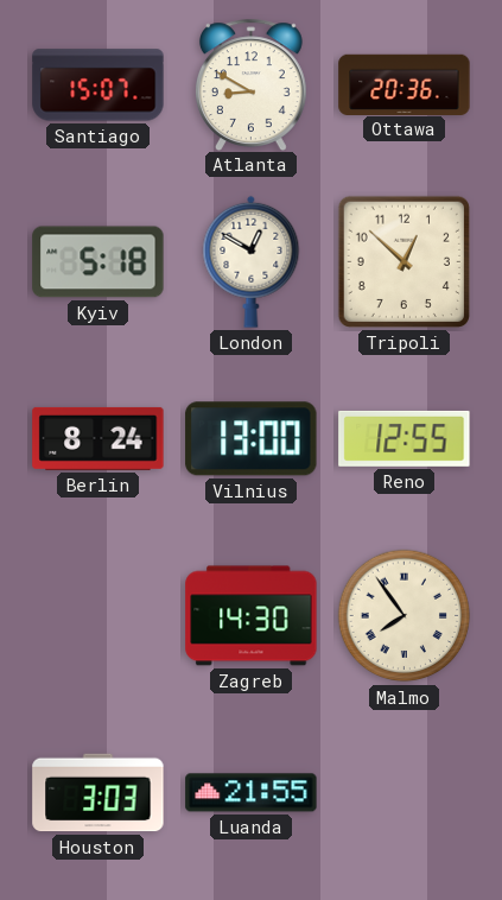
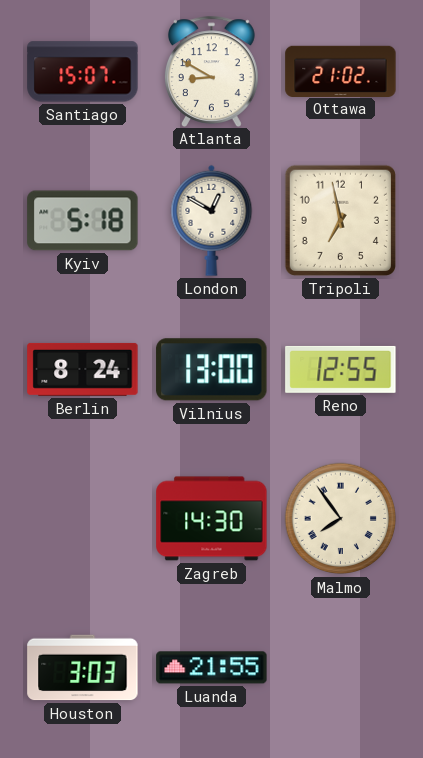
Ottawa: 20:36 -> 21:02 (341, 71)
Tripoli: 12:52 -> 6:58 (340, 220)
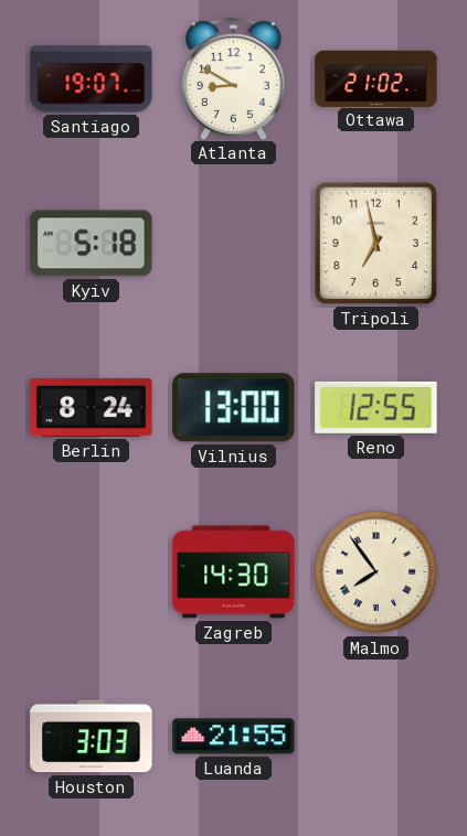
Santiago: 15:07 -> 19:07 (92, 79)
London: 12:50 -> none (212, 220)
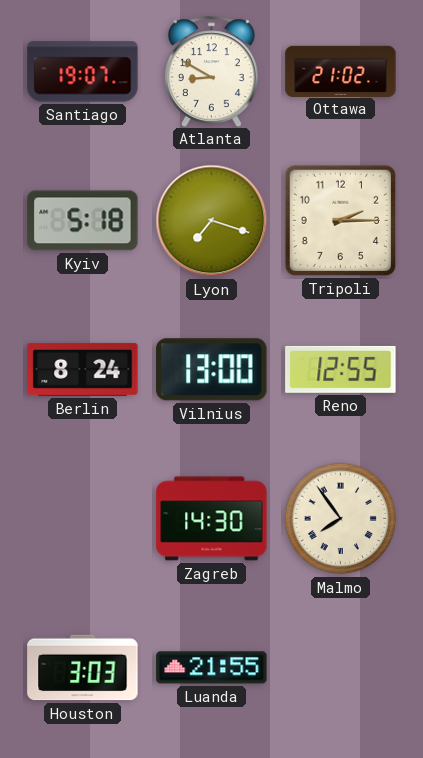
Lyon: none -> 7:18 (212, 221)
Tripoli: 6:58 -> 2:15 (340, 220)
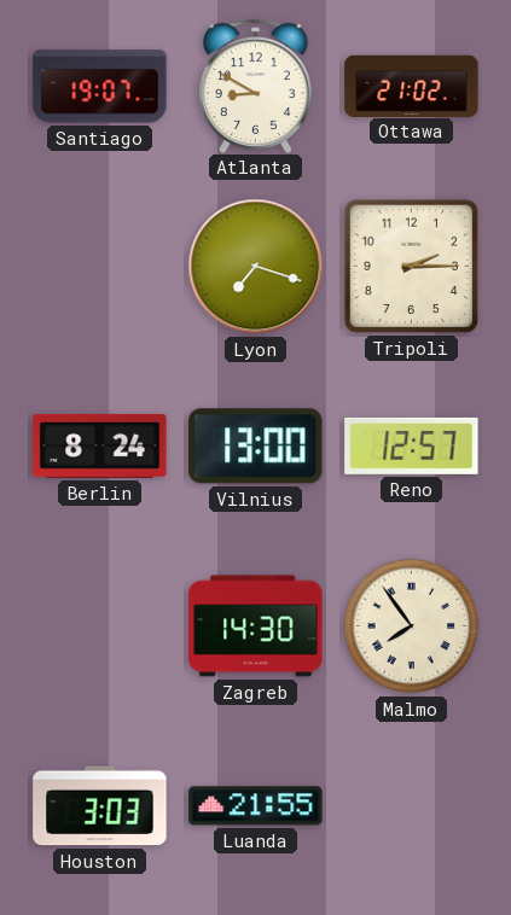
Kyiv: 5:18 -> none (83, 221)
Reno: 12:55 -> 12:57 (412, 445)
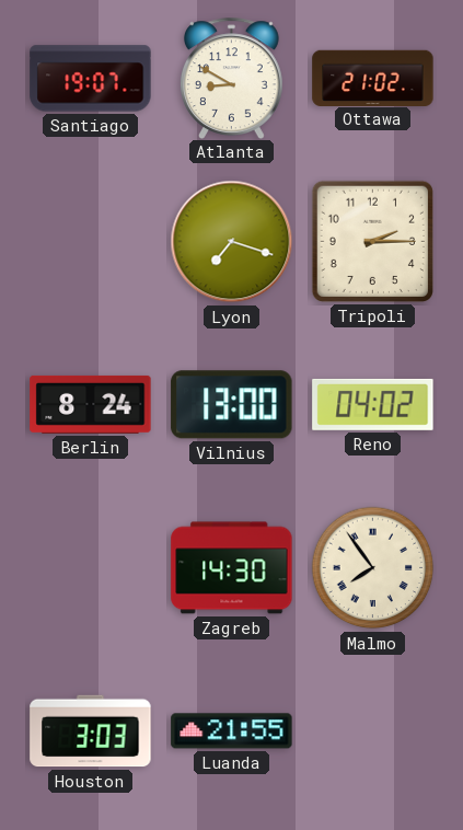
Reno: 12:57 -> 04:02 (373, 404)
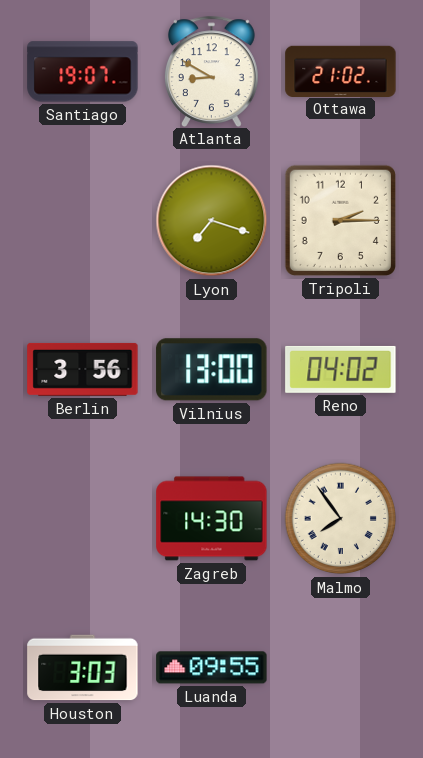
Berlin: 8:24 -> 3:56 (83, 369)
Luanda: 21:55 -> 09:55 (212, 668)
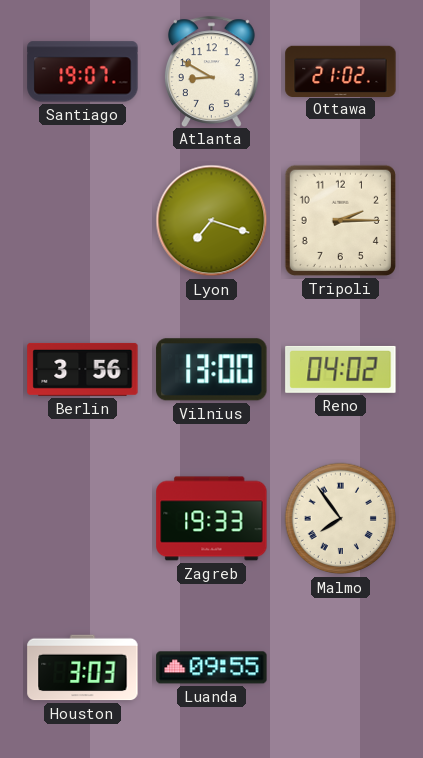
Zagreb: 14:30 -> 19:33 (212, 519)
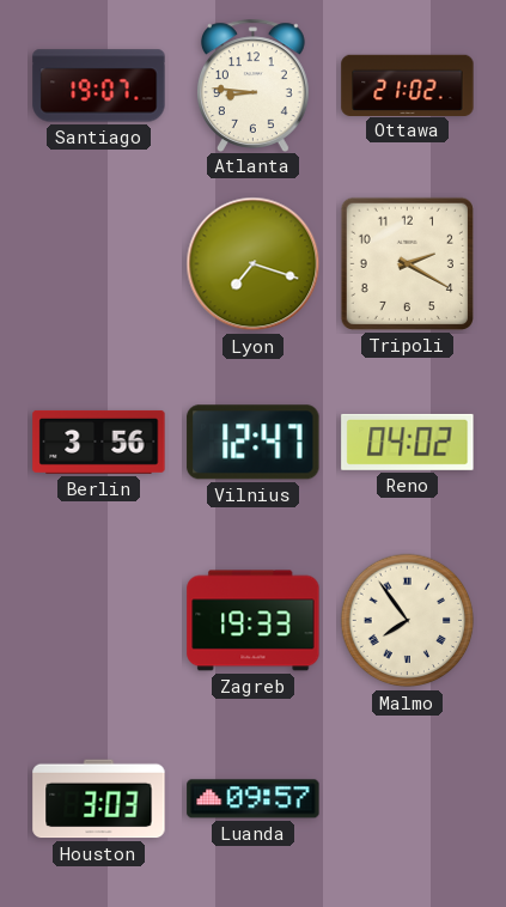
Atlanta: 8:50 -> 8:46 (252, 85)
Tripoli: 2:15 -> 2:20 (407, 263)
Vilnius: 13:00 -> 12:47 (254, 443)
Luanda: 09:55 -> 09:57 (254, 799)
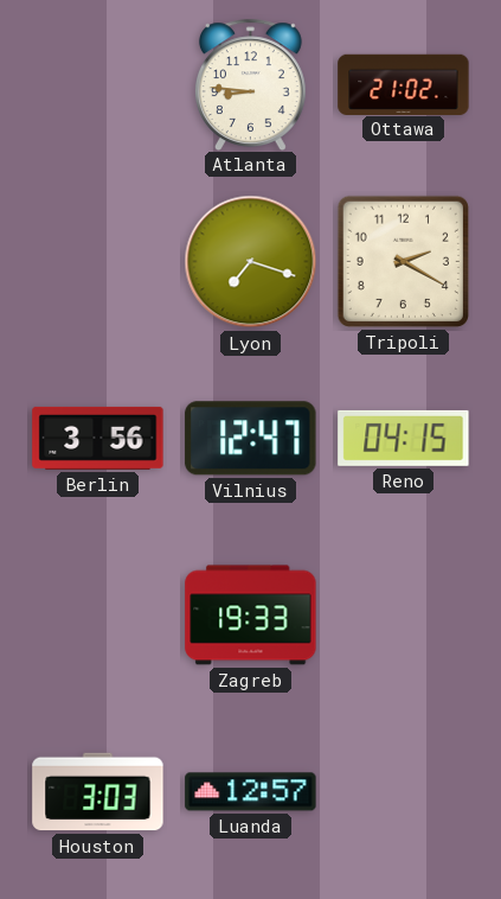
Santiago: 19:07 -> none (99, 86)
Reno: 04:02 -> 04:15 (404, 438)
Malmo: 7:54 -> none (408, 621)
Luanda: 09:57 -> 12:57 (251, 792)
